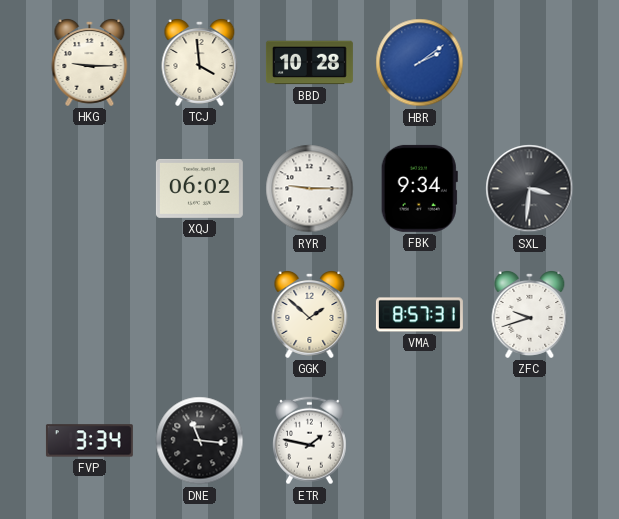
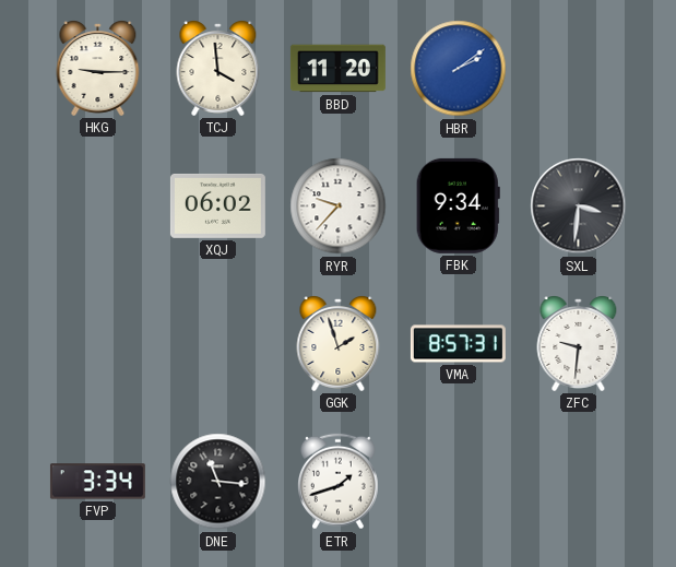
BBD: 10:28 -> 11:20 (337, 69)
RYR: 9:15 -> 9:37 (339, 206)
GGK: 1:52 -> 1:57 (339, 344)
ZFC: 9:42 -> 9:31 (579, 344)
ETR: 1:47 -> 1:42 (339, 482)
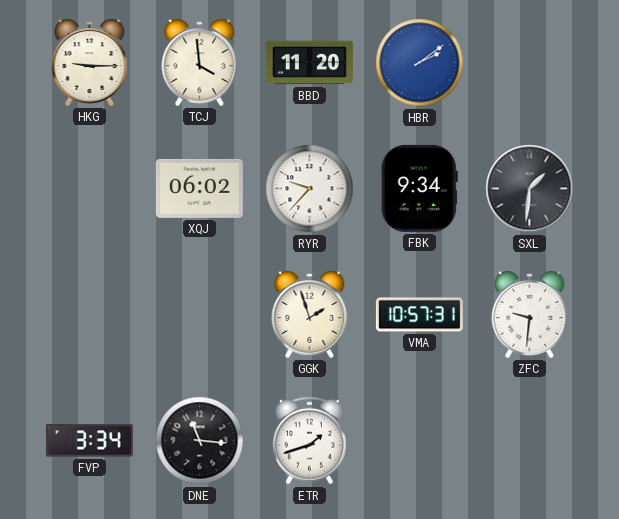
SXL: 3:31 -> 1:31 (530, 189)
VMA: 8:57 -> 10:57 (419, 315)
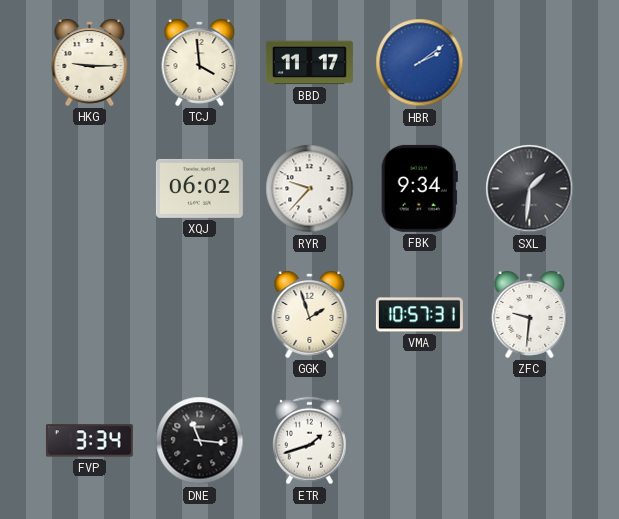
BBD: 11:20 -> 11:17 (309, 63)
